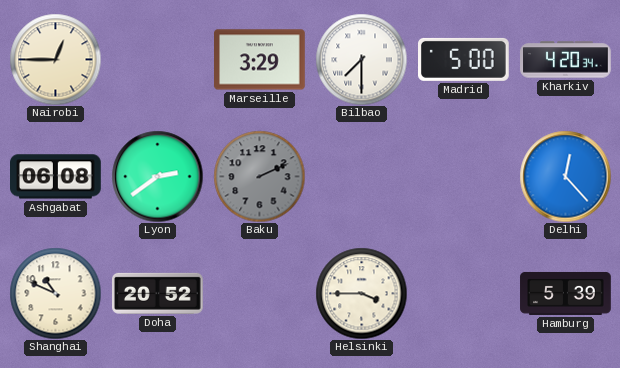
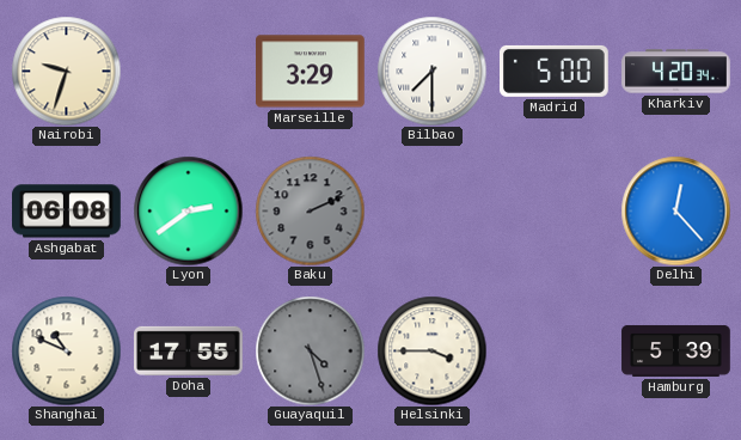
Nairobi: 12:45 -> 9:33 (66, 71)
Doha: 20:52 -> 17:55 (189, 350)
Guayaquil: none -> 4:27 (310, 350)
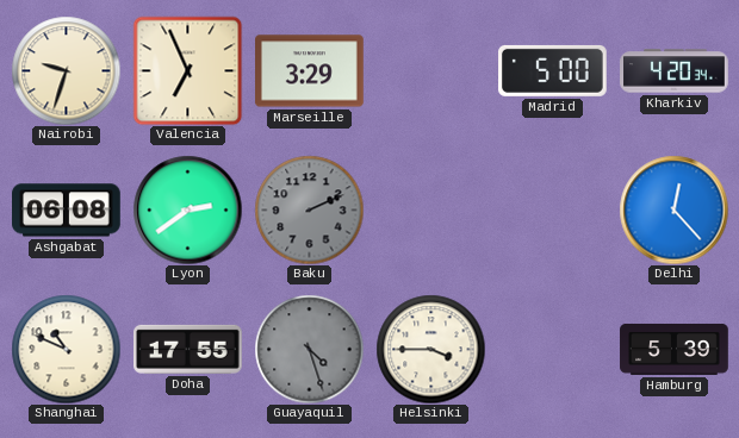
Valencia: none -> 6:56 (187, 70)
Bilbao: 7:30 -> none (431, 71)
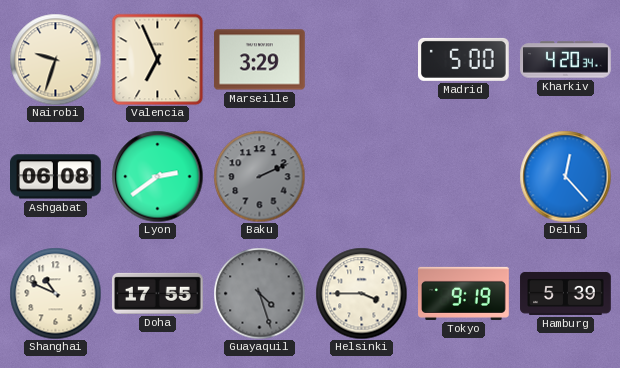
Tokyo: none -> 9:19 (464, 293)
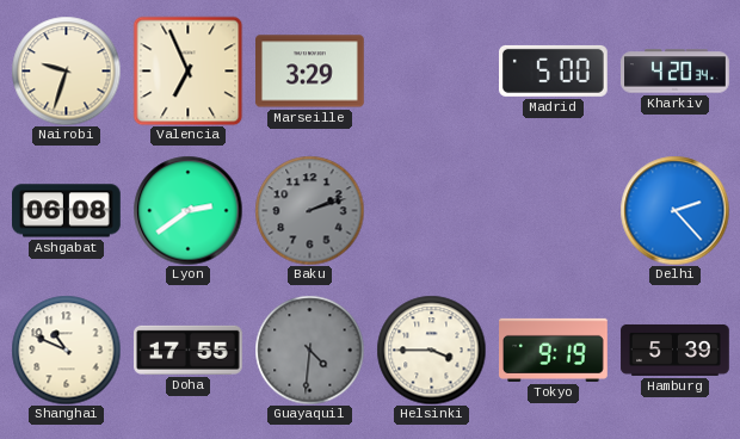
Baku: 2:11 -> 2:12 (309, 210)
Delhi: 12:23 -> 2:23 (674, 210)
Guayaquil: 4:27 -> 4:31 (309, 350)
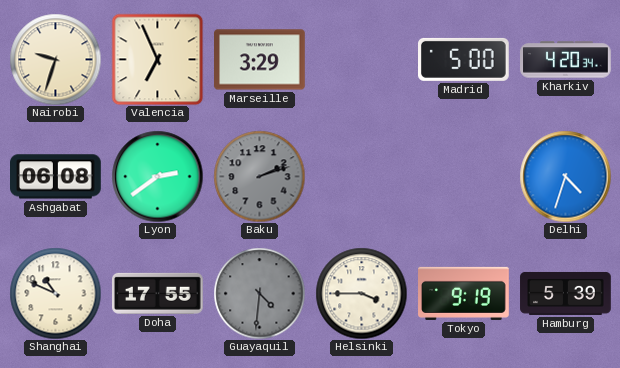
Delhi: 2:23 -> 4:33 (565, 176)
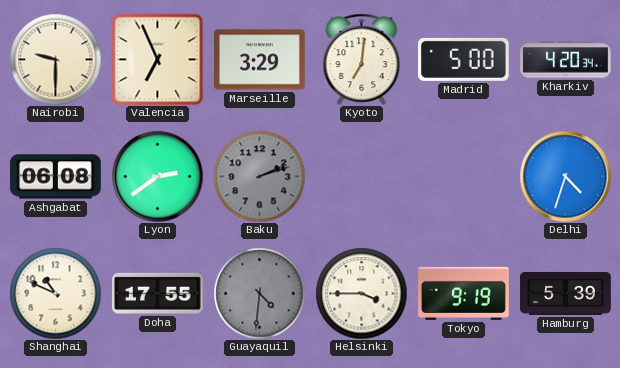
Nairobi: 9:33 -> 9:30 (55, 59)
Kyoto: none -> 7:01 (362, 59)
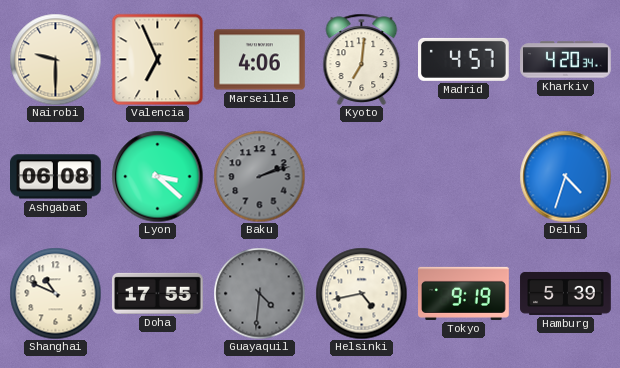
Marseille: 3:29 -> 4:06 (260, 60)
Madrid: 5:00 -> 4:57 (464, 59)
Lyon: 2:39 -> 3:22 (157, 176)
Helsinki: 3:45 -> 4:43 (361, 293)
